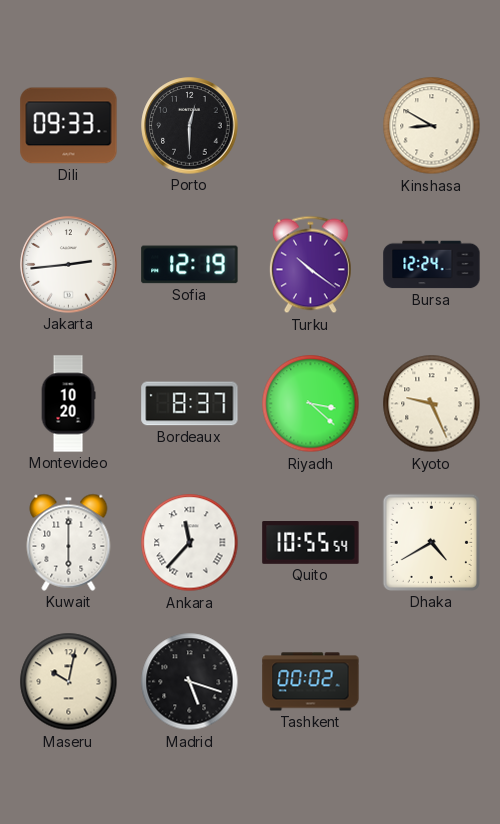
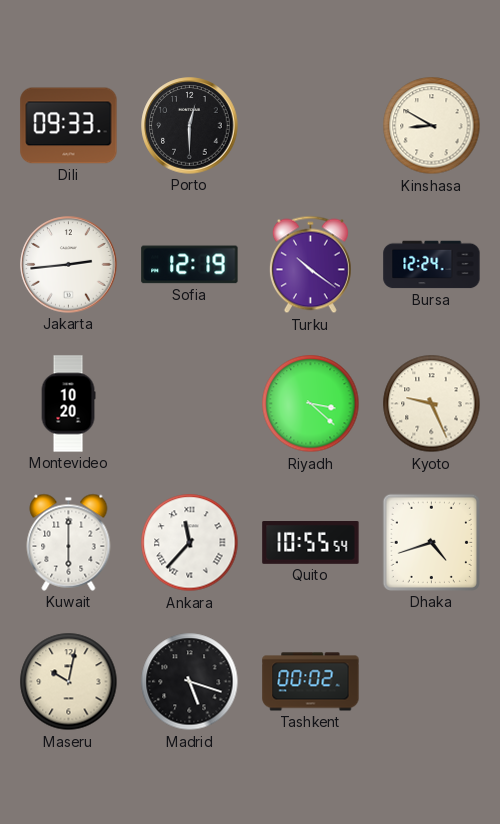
Bordeaux: 8:37 -> none (190, 404)
Dhaka: 4:40 -> 4:42 (431, 542)
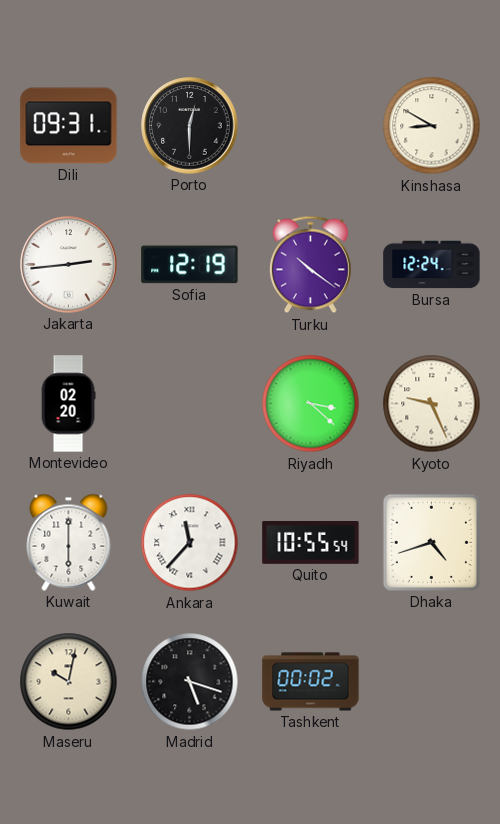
Dili: 09:33 -> 09:31 (69, 126)
Montevideo: 10:20 -> 02:20 (68, 404)
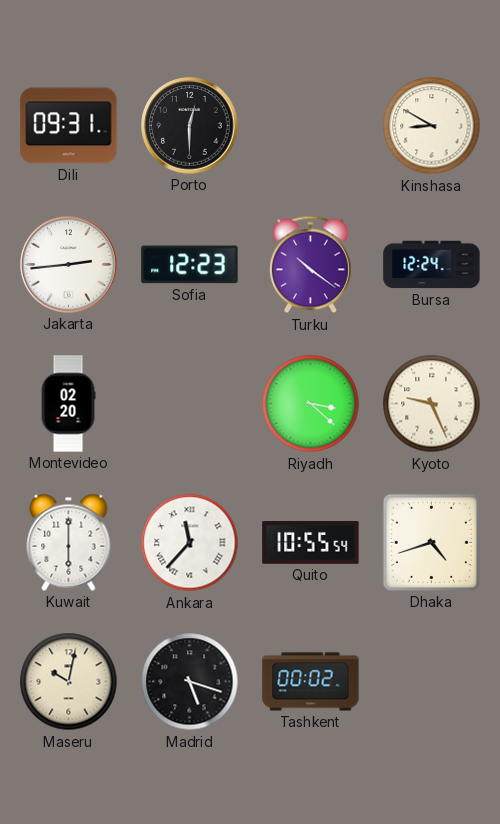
Sofia: 12:19 -> 12:23 (190, 265)
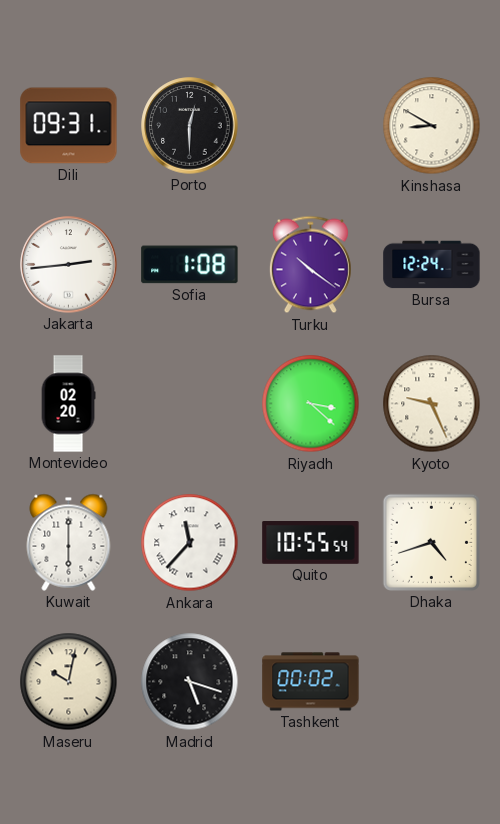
Sofia: 12:23 -> 1:08 (190, 265)
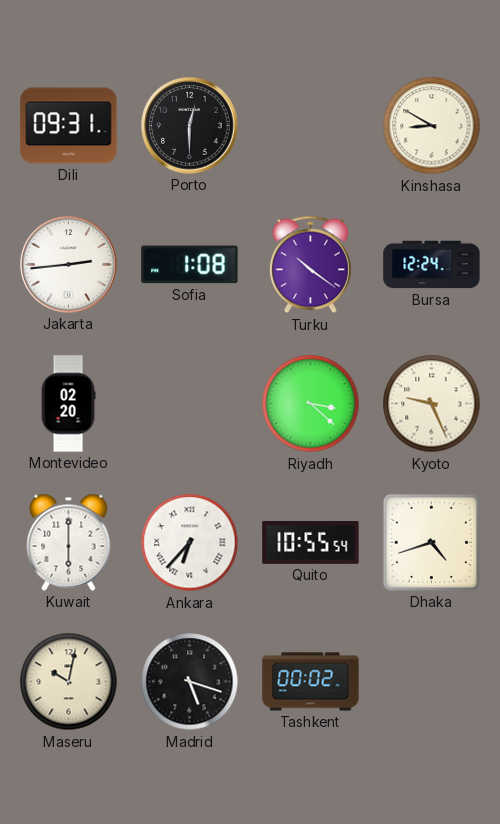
Ankara: 11:37 -> 6:37 (190, 543)
